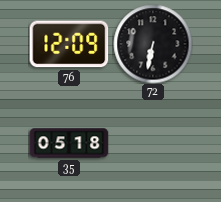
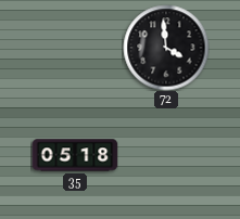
76: 12:09 -> none (69, 44)
72: 6:32 -> 3:59 (166, 48)
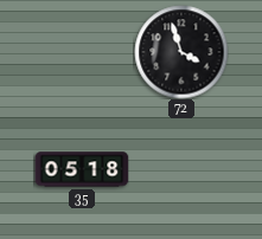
72: 3:59 -> 3:57 (181, 52)
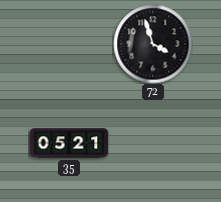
35: 05:18 -> 05:21 (69, 143)
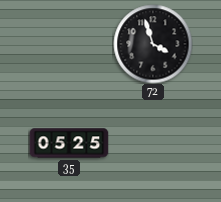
35: 05:21 -> 05:25 (69, 143)
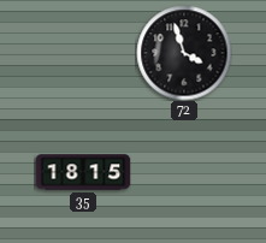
35: 05:25 -> 18:15 (83, 172)
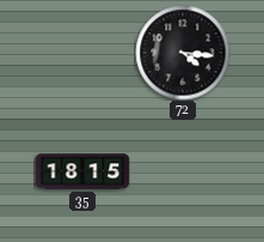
72: 3:57 -> 4:16 (183, 53)
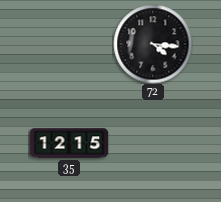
35: 18:15 -> 12:15 (69, 143)
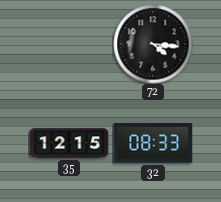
32: none -> 08:33 (153, 143)
